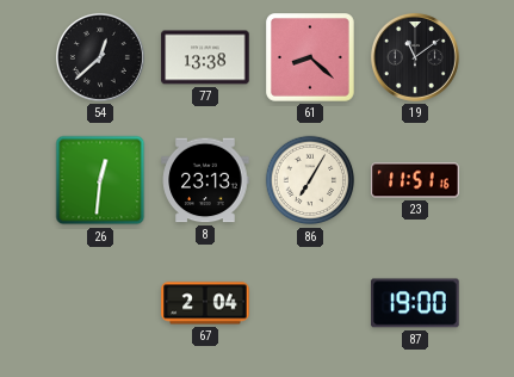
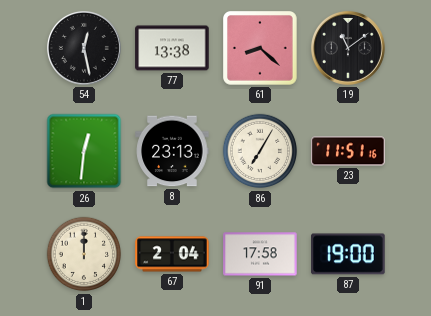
54: 12:38 -> 12:28 (84, 48)
1: none -> 12:00 (84, 254)
91: none -> 17:58 (260, 254)
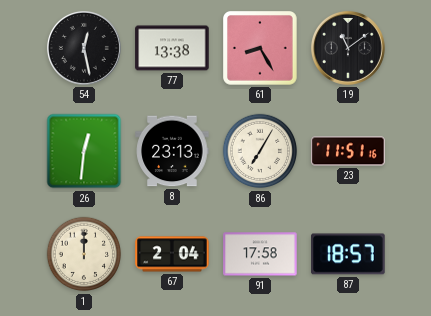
61: 8:22 -> 8:25 (260, 48)
87: 19:00 -> 18:57 (348, 254)
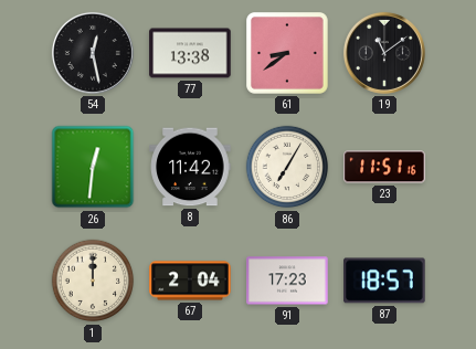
61: 8:25 -> 8:39 (287, 53)
8: 23:13 -> 11:42 (190, 167)
91: 17:58 -> 17:23 (287, 281)
